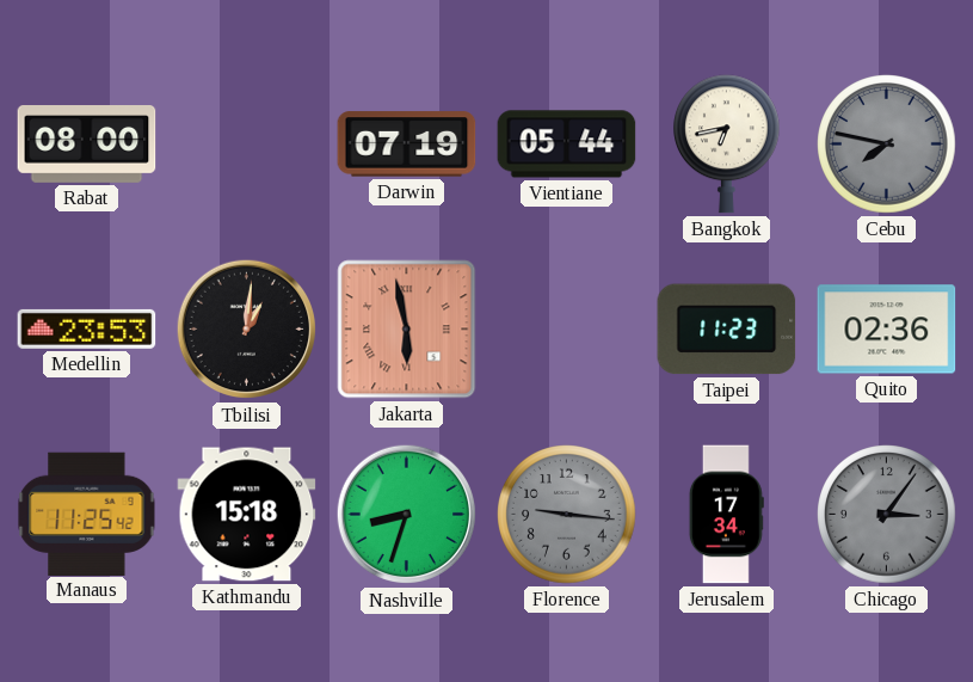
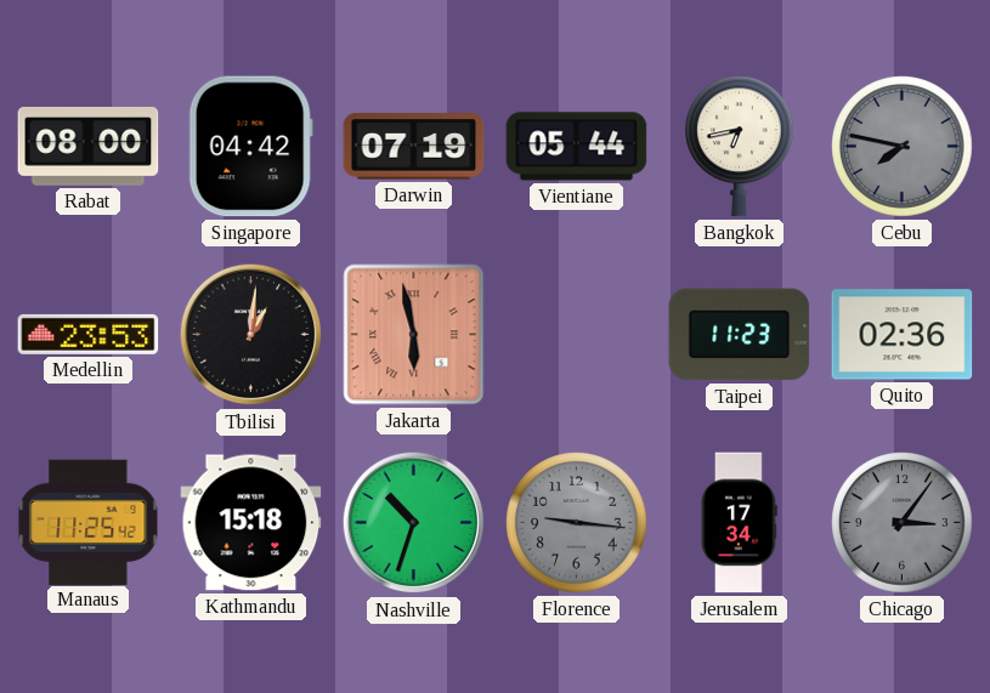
Singapore: none -> 04:42 (250, 147)
Nashville: 8:33 -> 10:33 (414, 523)
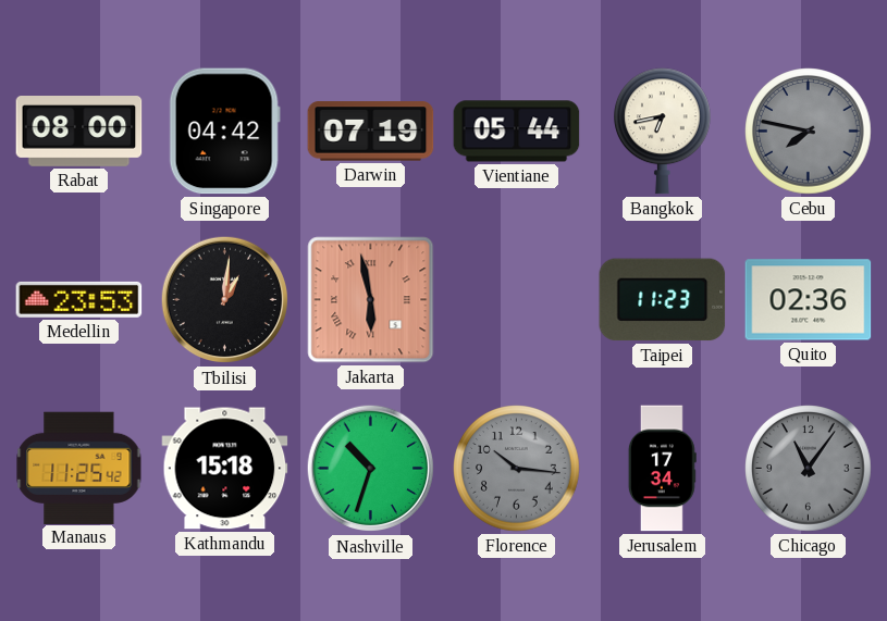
Florence: 9:16 -> 10:16 (517, 469)
Chicago: 3:06 -> 11:06 (809, 469)
